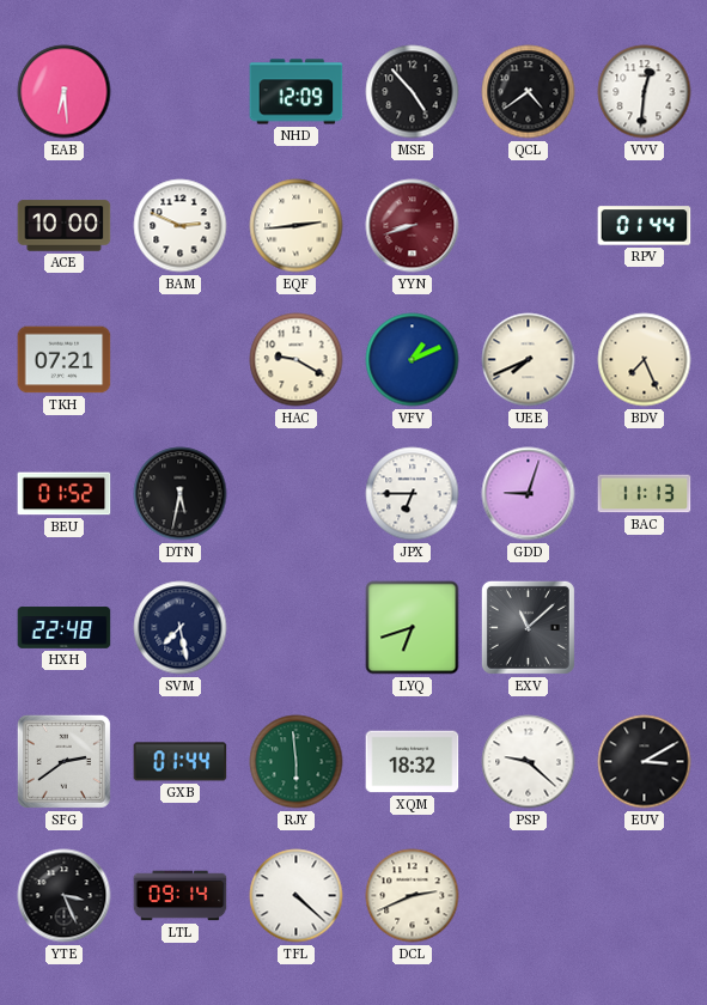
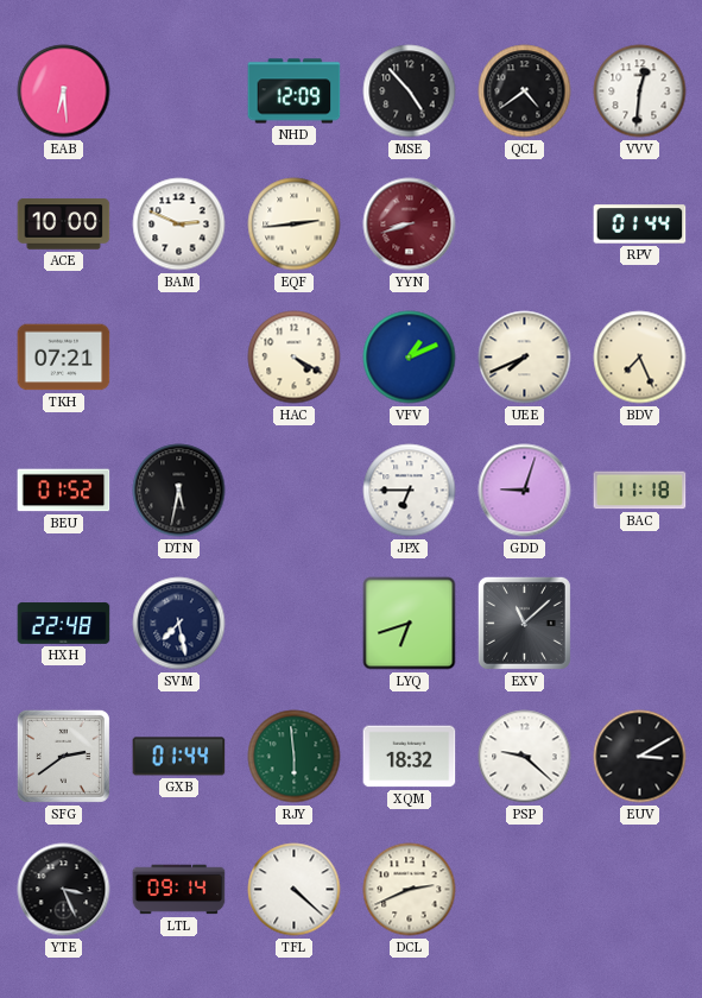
HAC: 9:20 -> 4:20 (295, 358)
BAC: 11:13 -> 11:18 (640, 491)
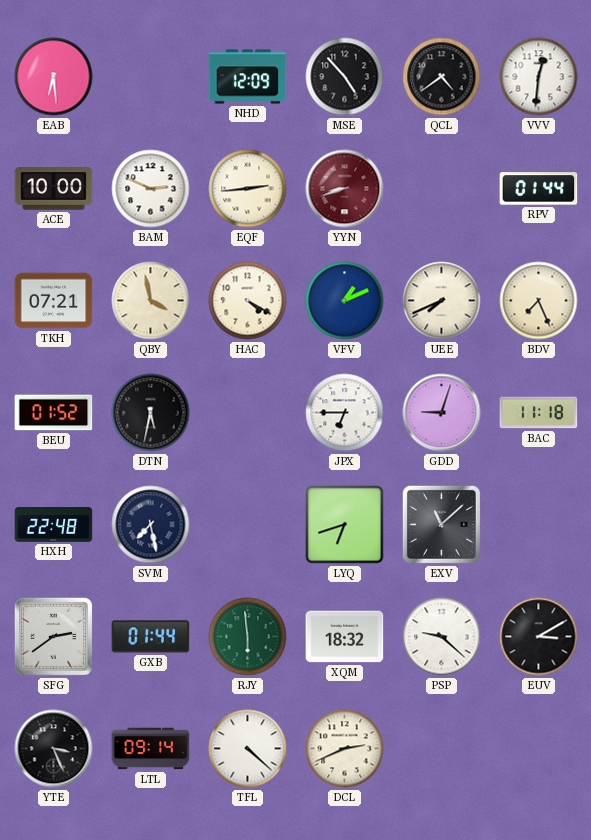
QBY: none -> 3:58 (151, 301)
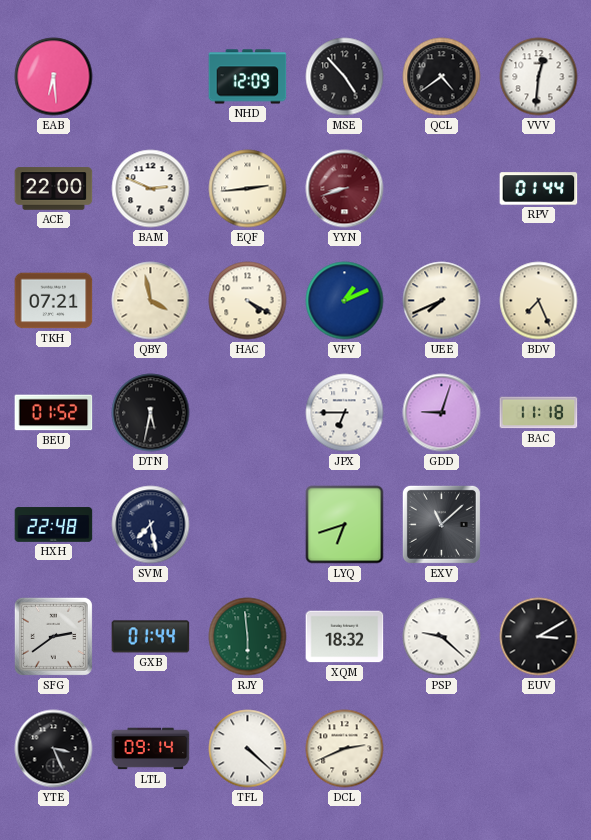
ACE: 10:00 -> 22:00 (54, 189)
